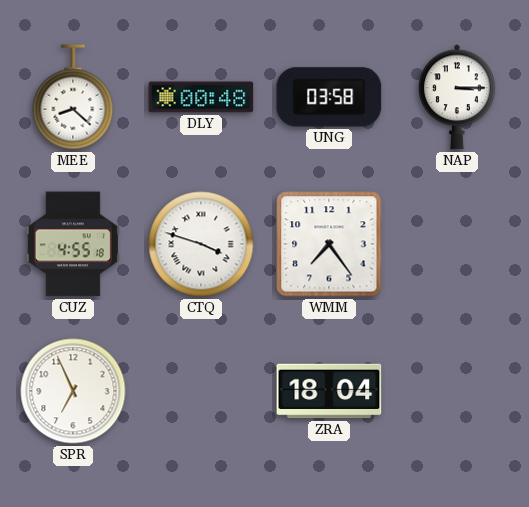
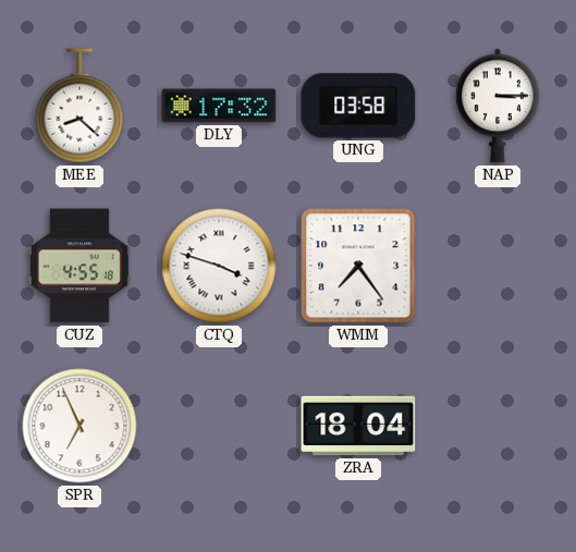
DLY: 00:48 -> 17:32 (219, 106)
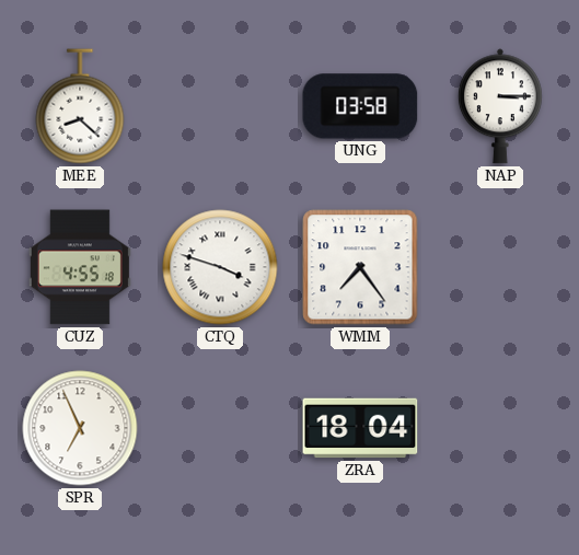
DLY: 17:32 -> none (219, 106)
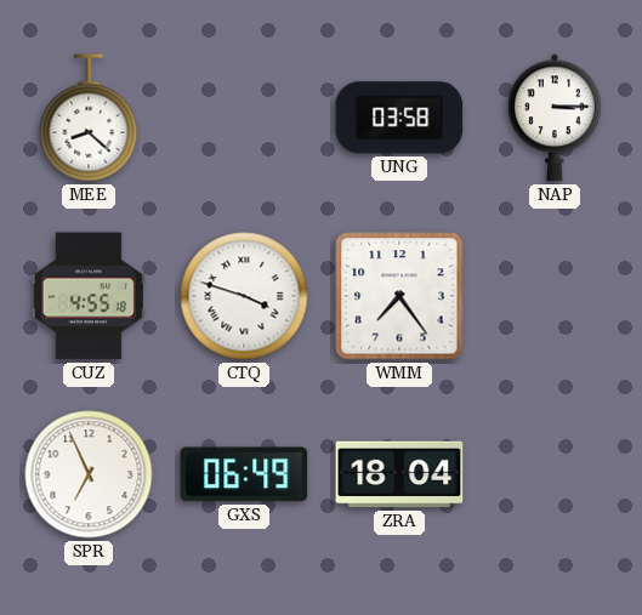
GXS: none -> 06:49 (244, 474)
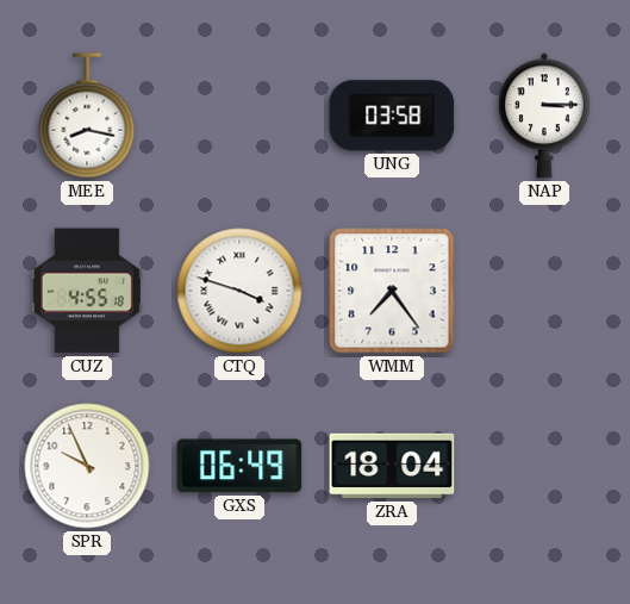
MEE: 8:22 -> 8:17 (87, 116)
SPR: 6:56 -> 9:56 (87, 466)
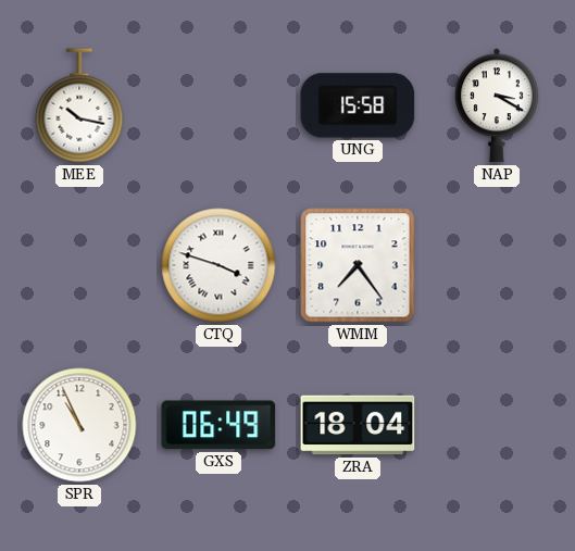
MEE: 8:17 -> 10:17 (79, 105)
UNG: 03:58 -> 15:58 (358, 105)
NAP: 3:15 -> 3:20 (497, 105)
CUZ: 4:55 -> none (87, 291)
SPR: 9:56 -> 10:56 (79, 425)
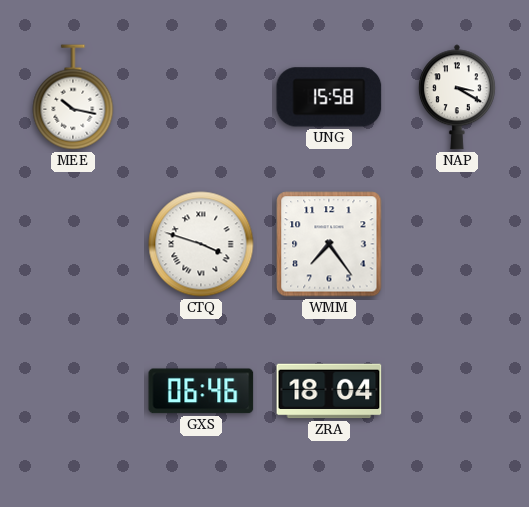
SPR: 10:56 -> none (79, 425)
GXS: 06:49 -> 06:46 (201, 391)
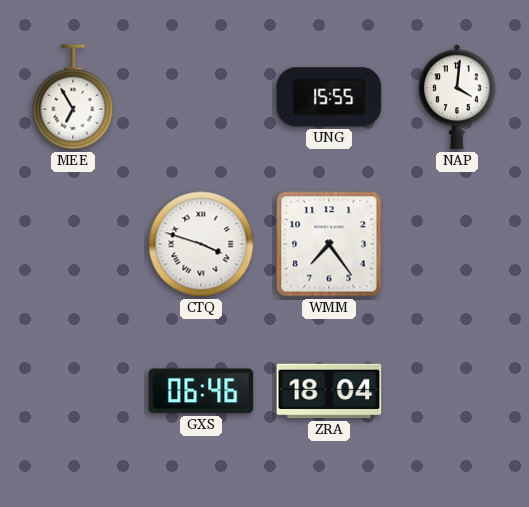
MEE: 10:17 -> 6:55 (73, 97)
UNG: 15:58 -> 15:55 (329, 97)
NAP: 3:20 -> 4:01 (457, 97)
